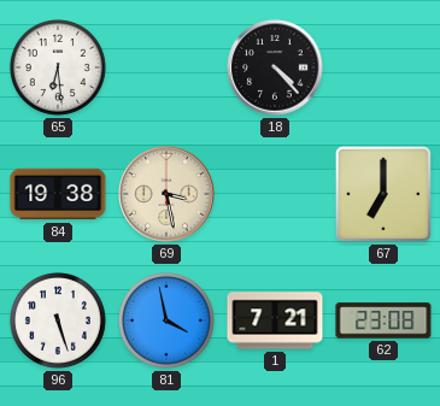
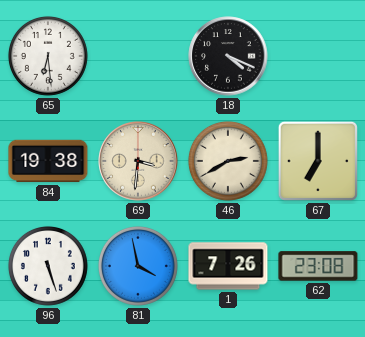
18: 4:23 -> 4:19 (228, 56)
69: 3:28 -> 3:31 (138, 161)
46: none -> 2:40 (228, 161)
1: 7:21 -> 7:26 (228, 266)
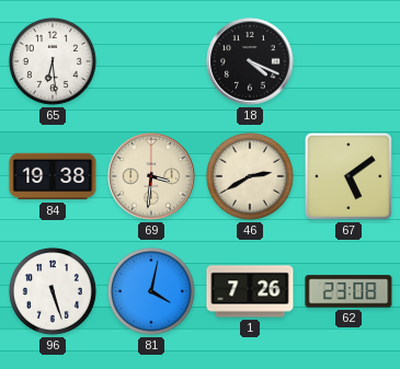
67: 7:00 -> 5:09 (348, 176)
81: 3:58 -> 4:02 (151, 291)
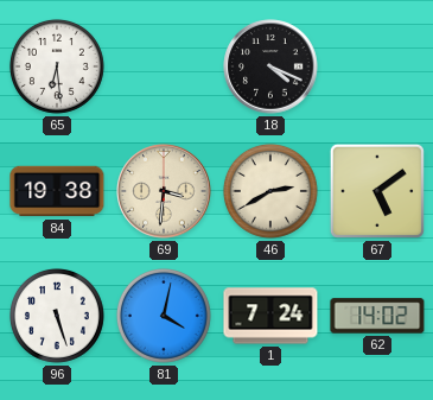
1: 7:26 -> 7:24 (270, 316)
62: 23:08 -> 14:02 (377, 316)
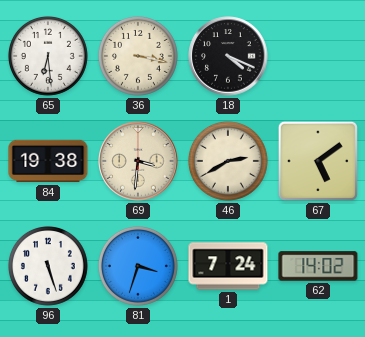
36: none -> 3:17 (138, 56)
81: 4:02 -> 3:33 (138, 266)
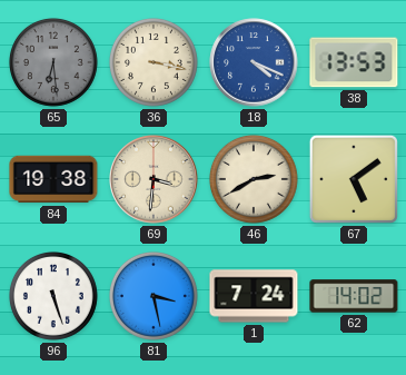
65 dial: white -> grey (53, 62)
18 dial: black -> blue (254, 62)
38: none -> 13:53 (354, 62)
81: 3:33 -> 3:28 (154, 296)
